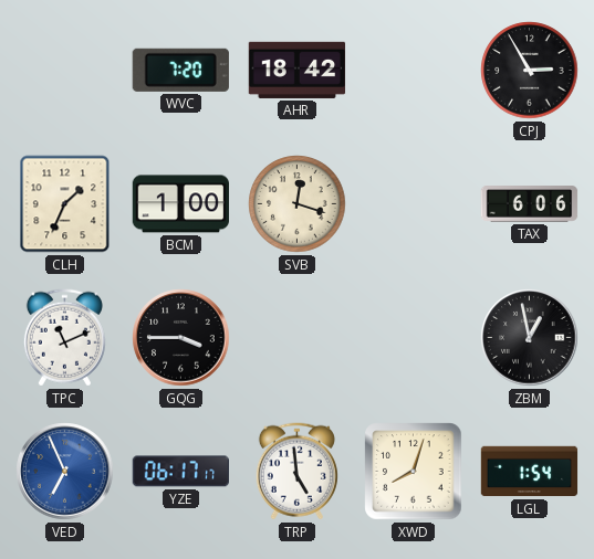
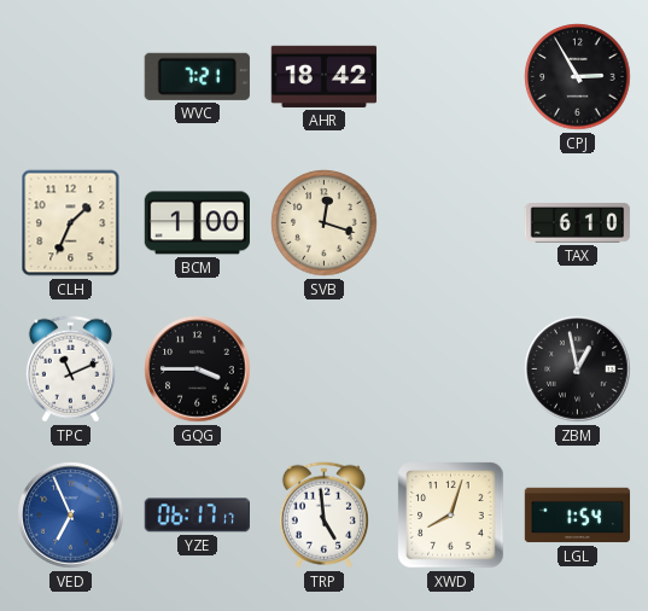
WVC: 7:20 -> 7:21 (197, 76)
TAX: 6:06 -> 6:10 (578, 223)
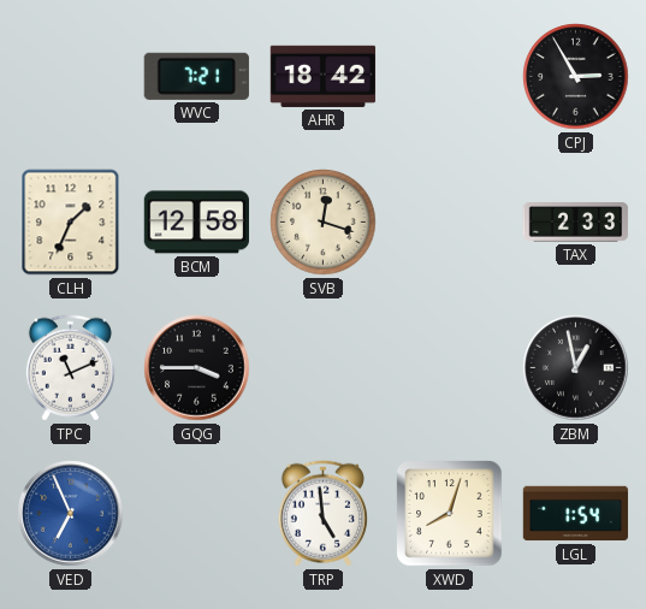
BCM: 1:00 -> 12:58 (196, 223)
TAX: 6:10 -> 2:33 (576, 223)
YZE: 06:17 -> none (197, 516)
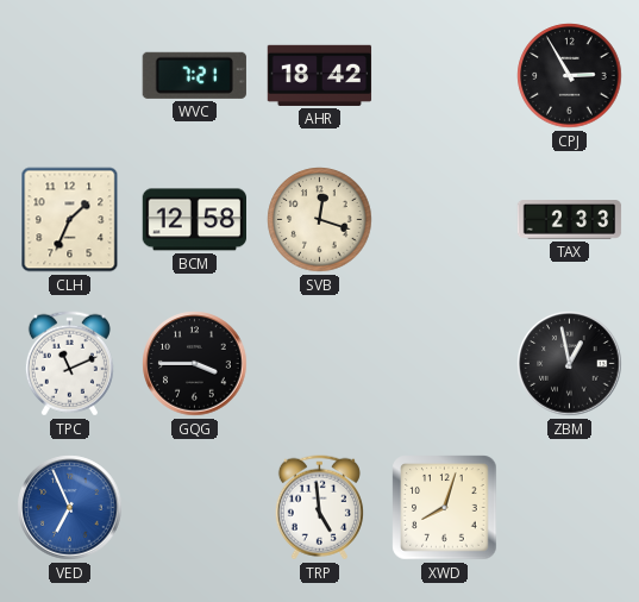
LGL: 1:54 -> none (576, 514)
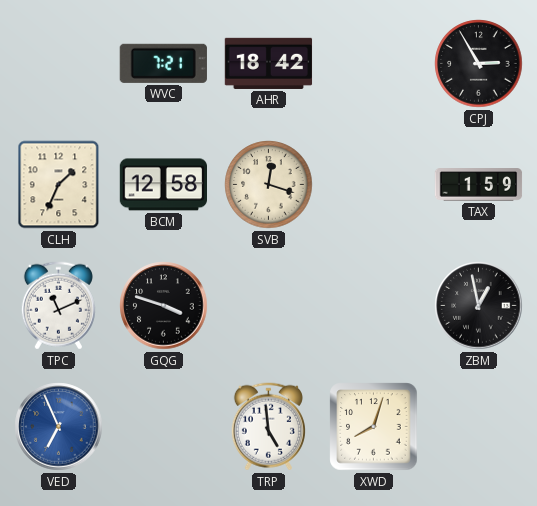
TAX: 2:33 -> 1:59 (479, 185)
GQG: 3:45 -> 3:48 (164, 306)
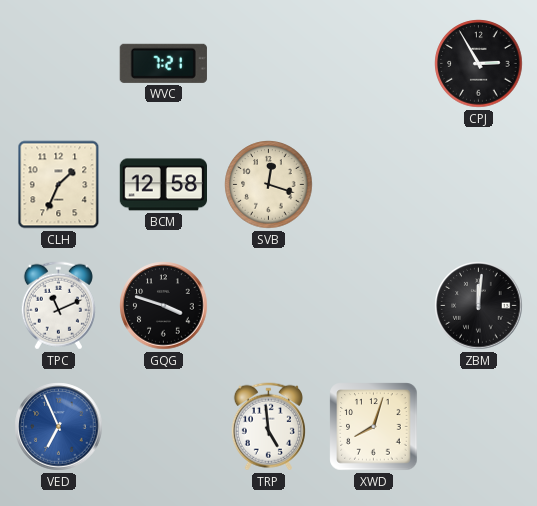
AHR: 18:42 -> none (269, 63)
TAX: 1:59 -> none (479, 185)
ZBM: 12:58 -> 12:01 (479, 306)
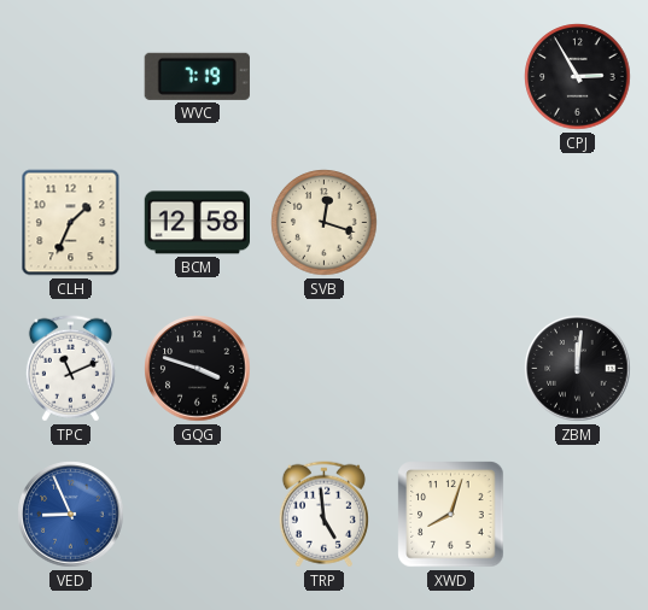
WVC: 7:21 -> 7:19 (197, 76)
VED: 6:56 -> 8:56 (71, 515)
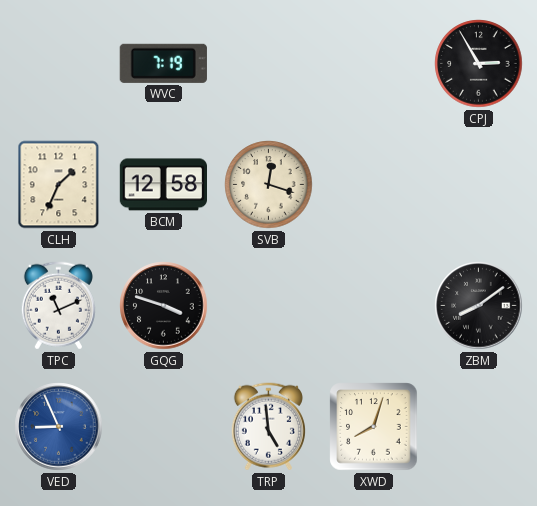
ZBM: 12:01 -> 8:09 (479, 306)
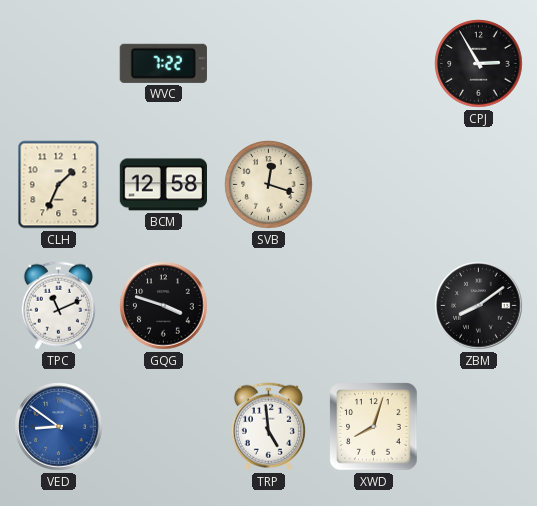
WVC: 7:19 -> 7:22 (163, 63)
VED: 8:56 -> 8:51 (59, 427)
